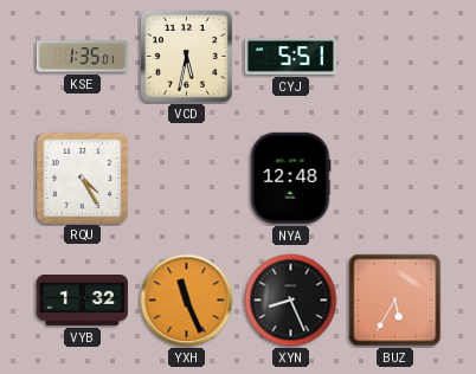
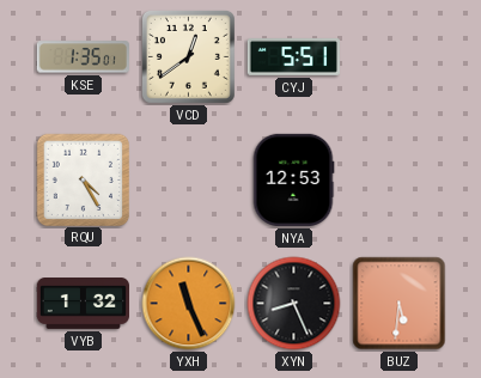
VCD: 5:32 -> 12:39 (188, 56)
NYA: 12:48 -> 12:53 (293, 179)
BUZ: 5:35 -> 5:31 (400, 304)
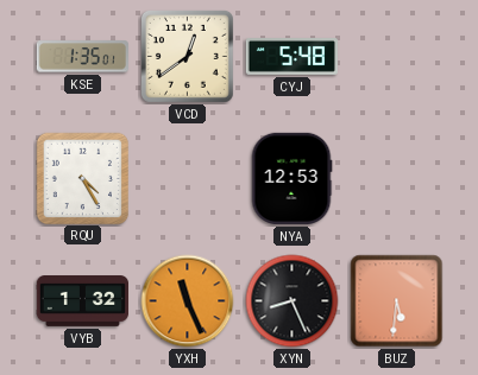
CYJ: 5:51 -> 5:48 (291, 57)
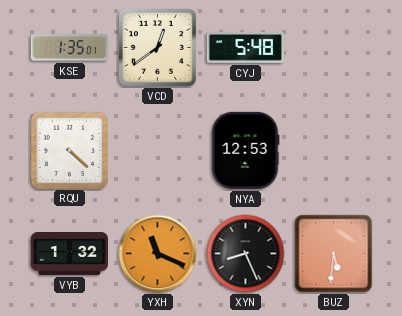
RQU: 4:25 -> 4:22 (69, 150)
YXH: 11:26 -> 11:19 (158, 254)
